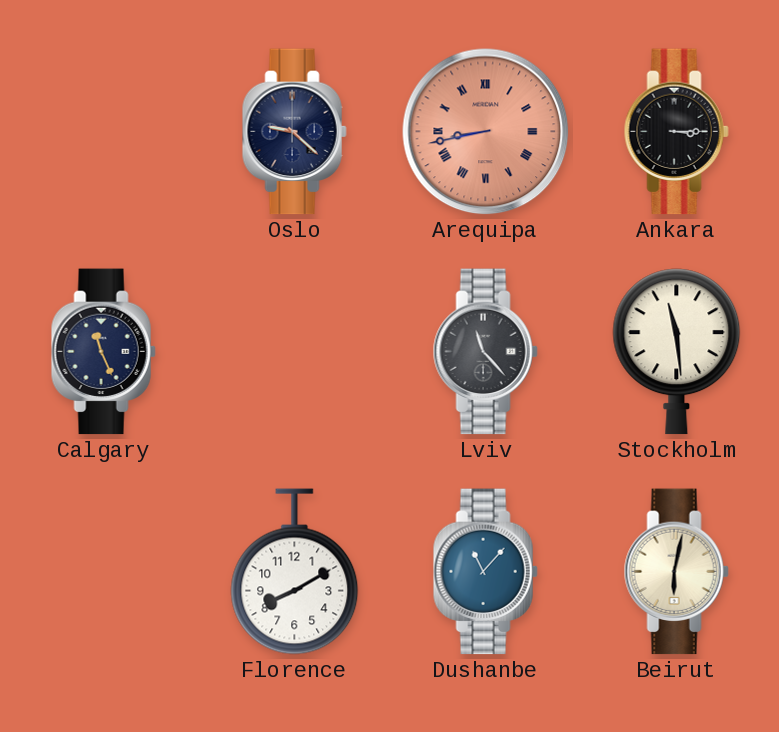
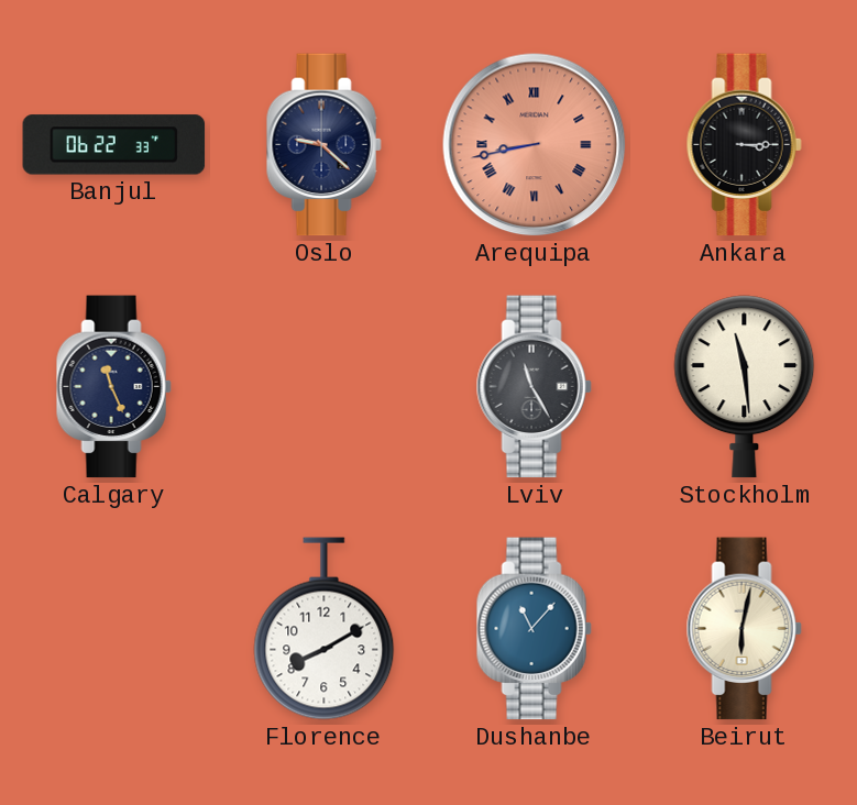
Banjul: none -> 06:22 (114, 145)
Lviv: 11:23 -> 11:25 (534, 387)
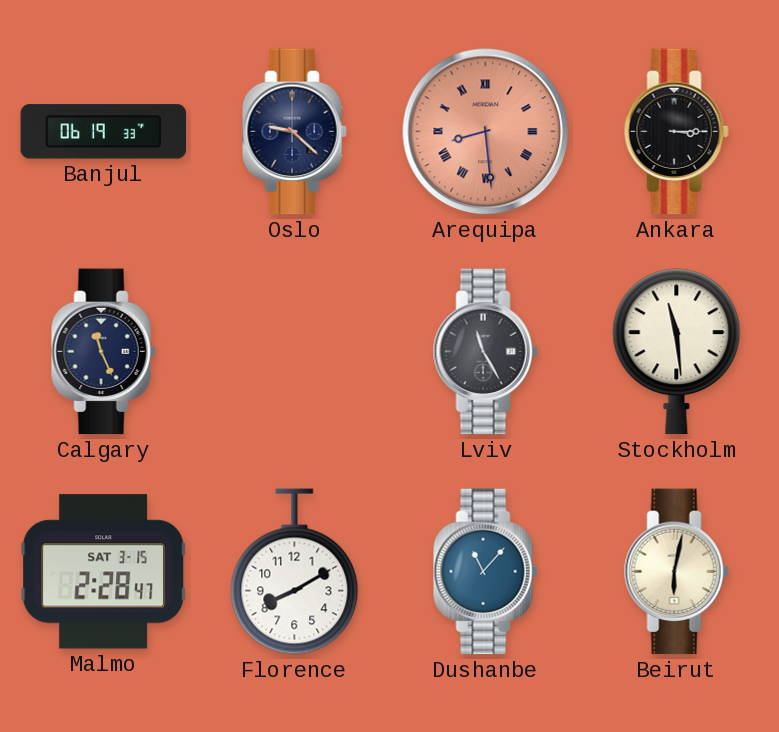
Banjul: 06:22 -> 06:19 (104, 132)
Arequipa: 8:43 -> 8:29 (486, 132)
Malmo: none -> 2:28 (104, 572)
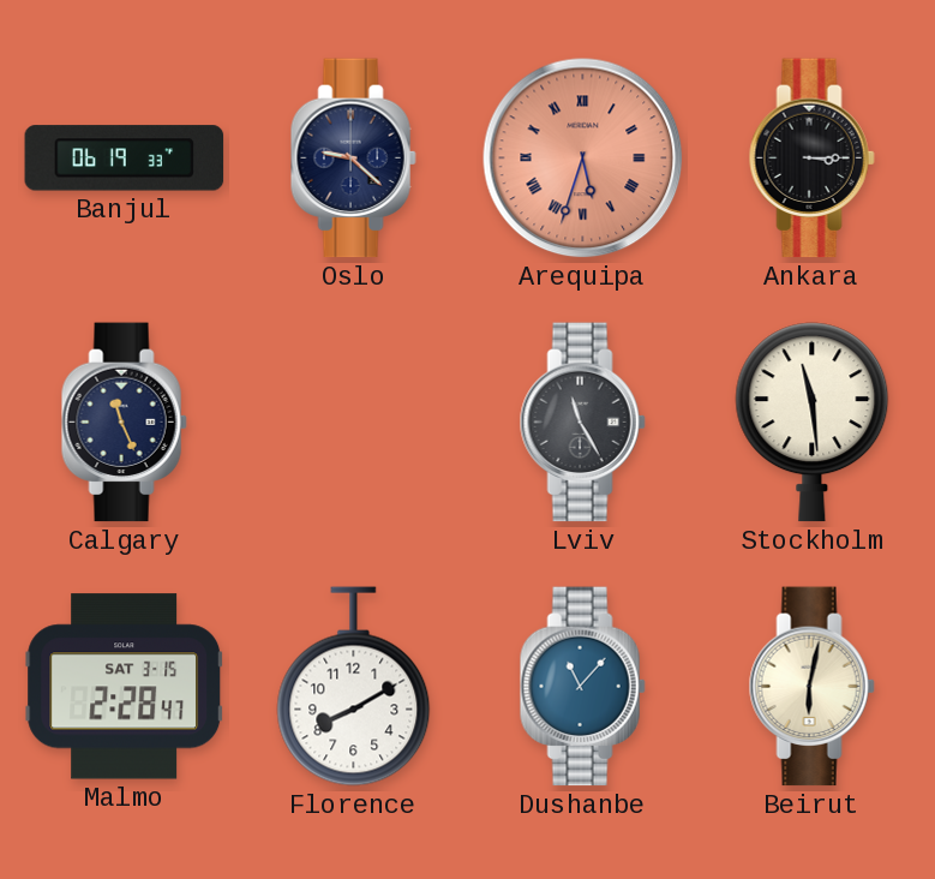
Arequipa: 8:29 -> 5:33 (583, 159)
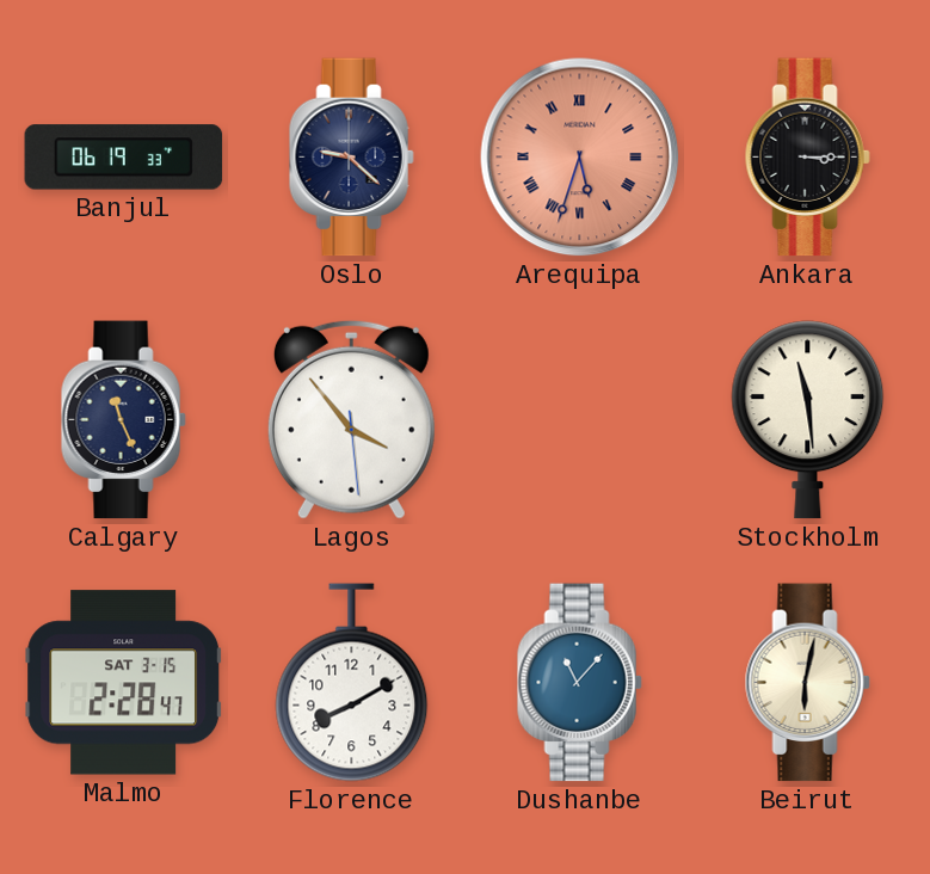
Lagos: none -> 3:53 (351, 419)
Lviv: 11:25 -> none (582, 423)
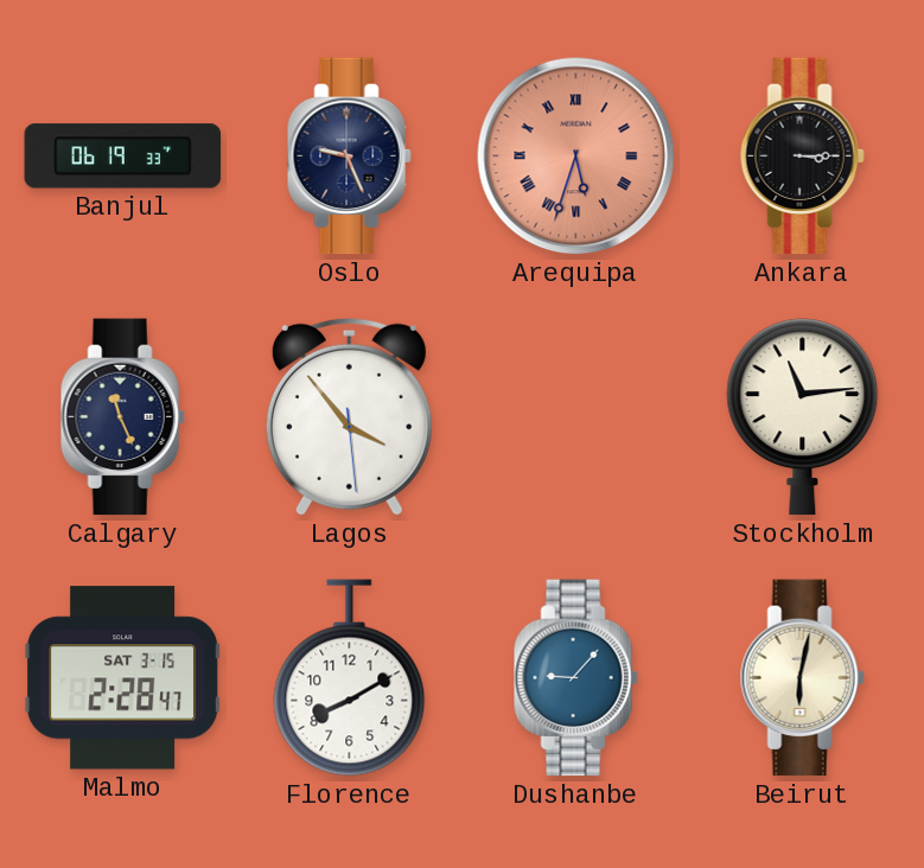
Oslo: 9:22 -> 9:26 (349, 157)
Stockholm: 11:29 -> 11:14 (803, 417)
Dushanbe: 11:07 -> 9:07 (575, 678)
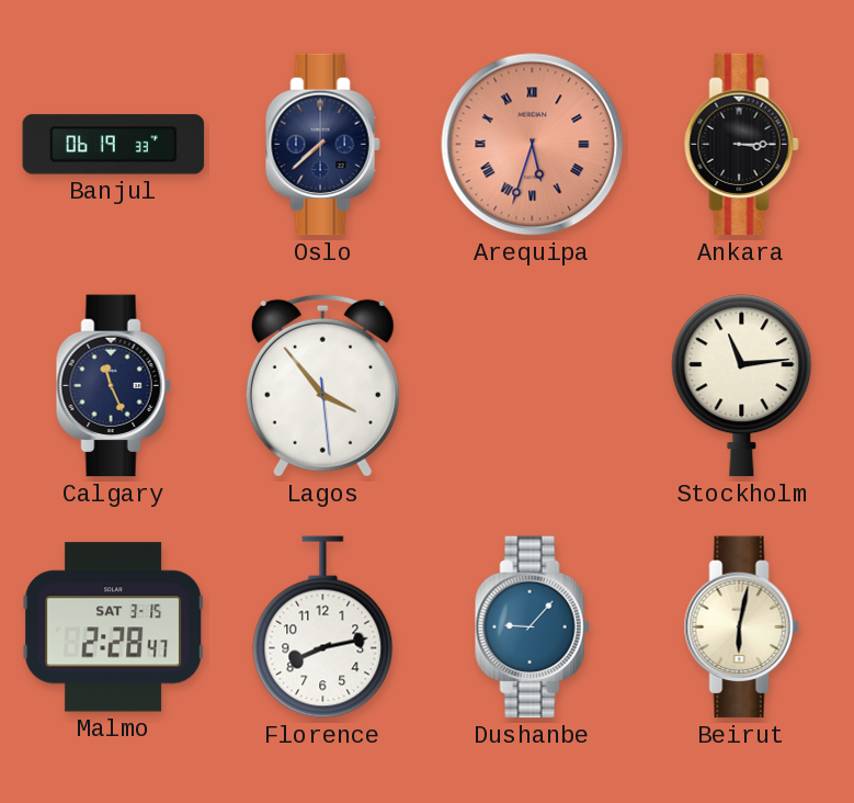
Oslo: 9:26 -> 7:38 (322, 145)
Florence: 8:10 -> 8:13 (323, 627)
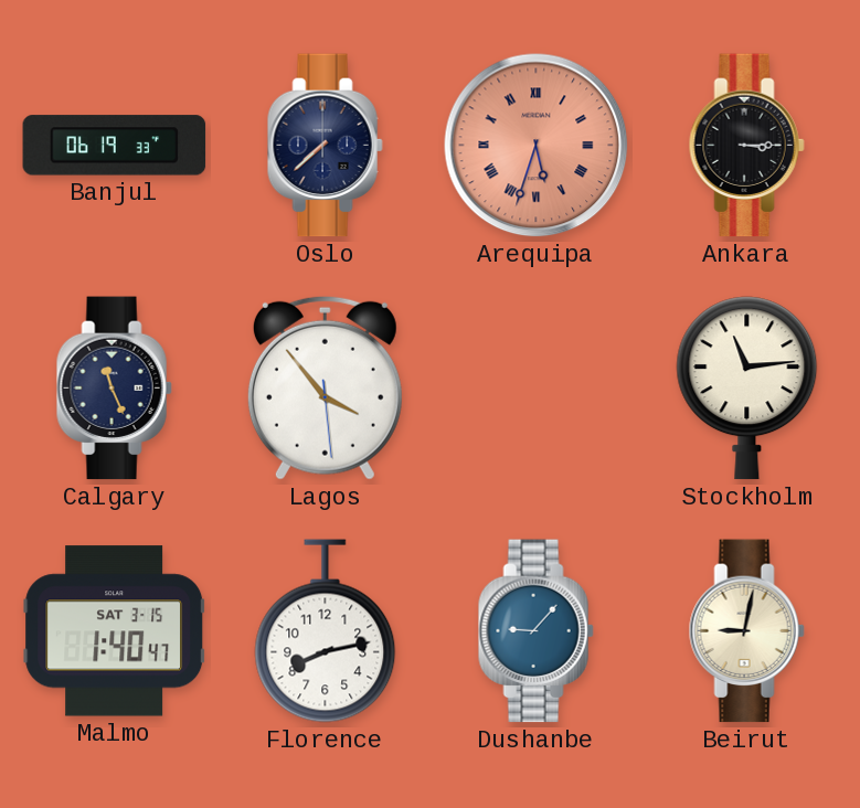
Malmo: 2:28 -> 1:40 (115, 631)
Beirut: 6:02 -> 9:02 (746, 631)
